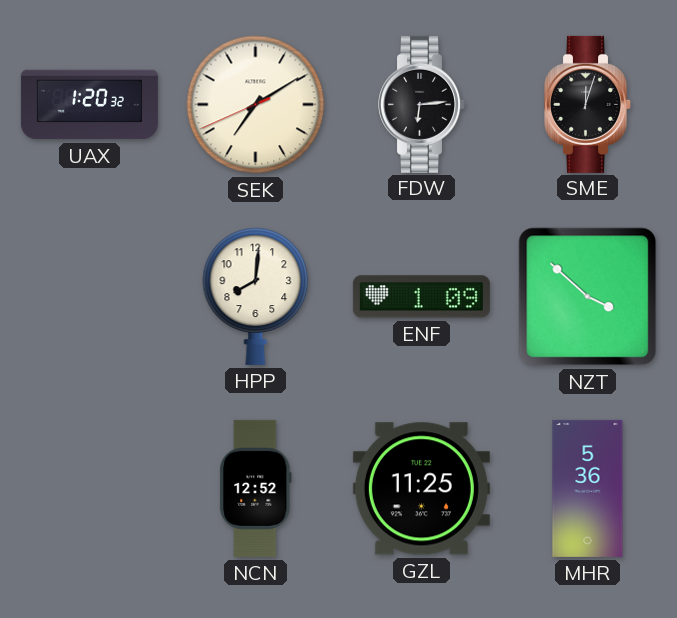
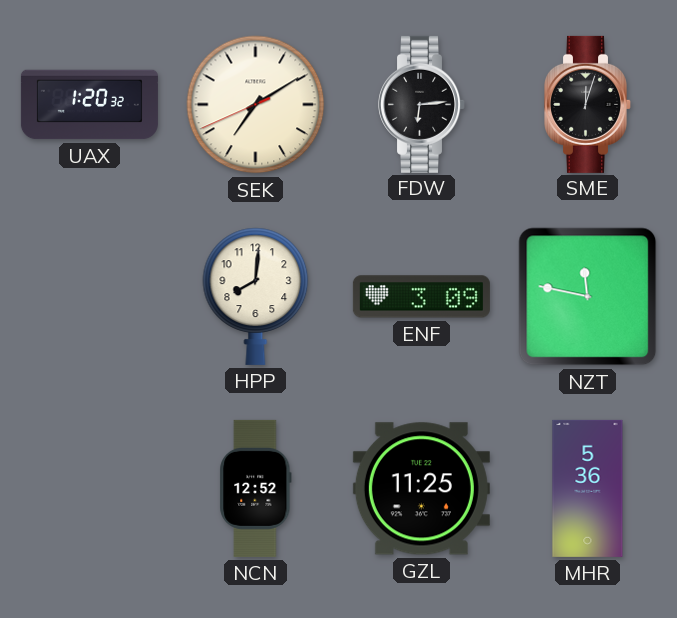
ENF: 1:09 -> 3:09 (421, 297)
NZT: 3:52 -> 11:47 (588, 297)
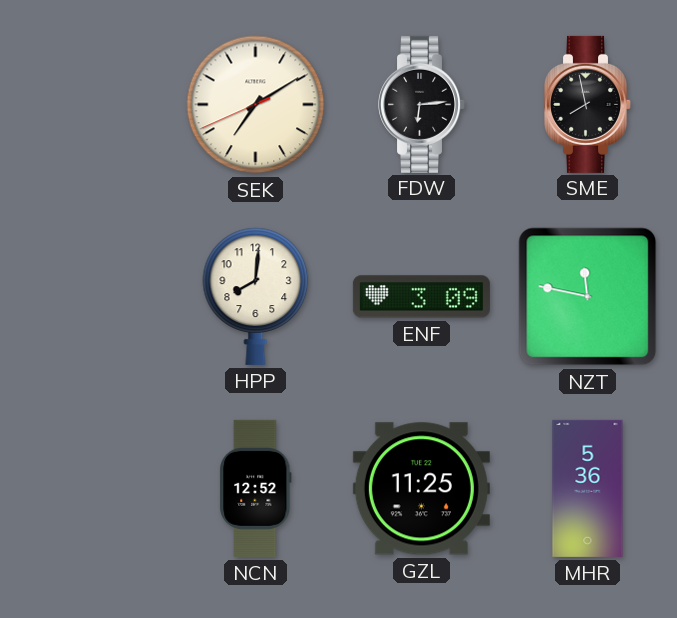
UAX: 1:20 -> none (89, 105)
SME: 12:03 -> 7:58 (588, 104)
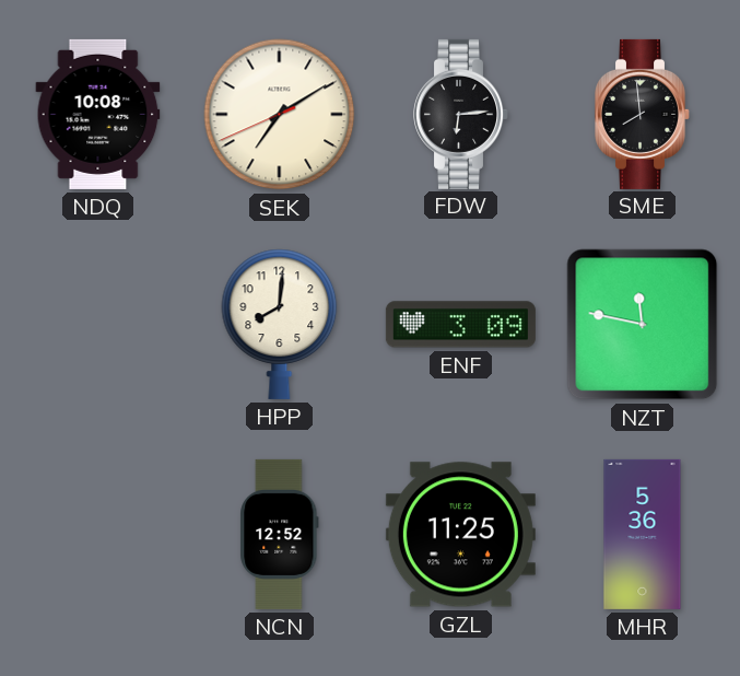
NDQ: none -> 10:08 (98, 114)
SME: 7:58 -> 7:59 (643, 114)
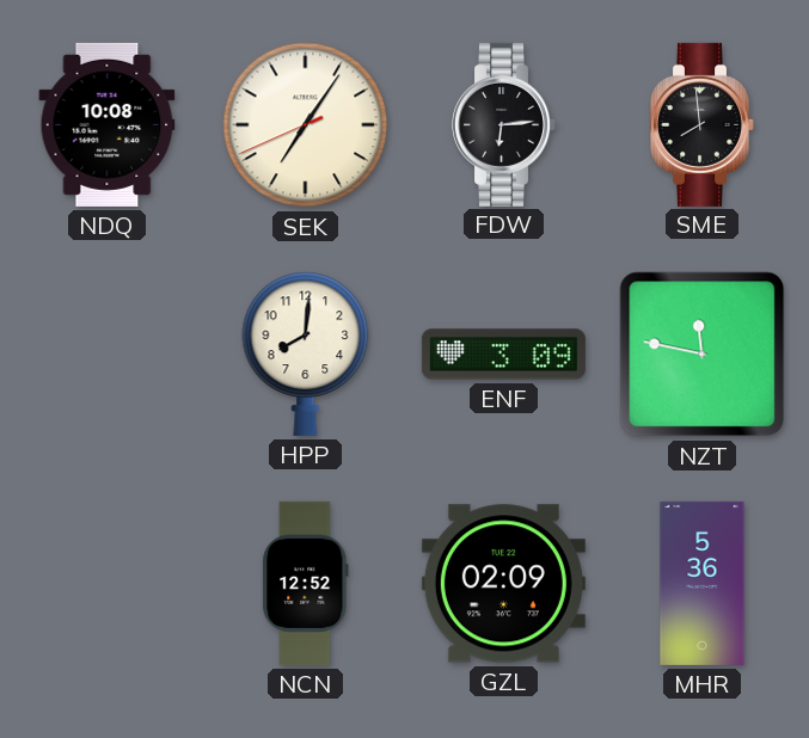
SEK: 7:09 -> 7:05 (306, 125)
GZL: 11:25 -> 02:09 (503, 584)
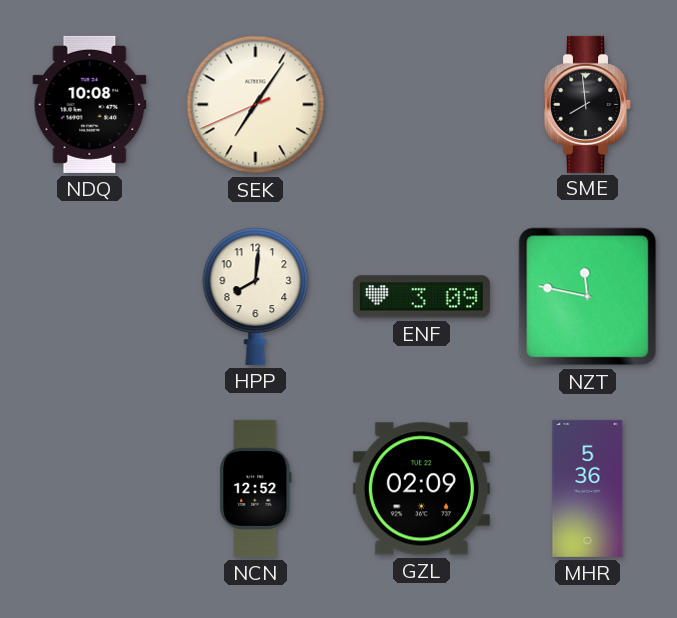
FDW: 6:14 -> none (504, 124)
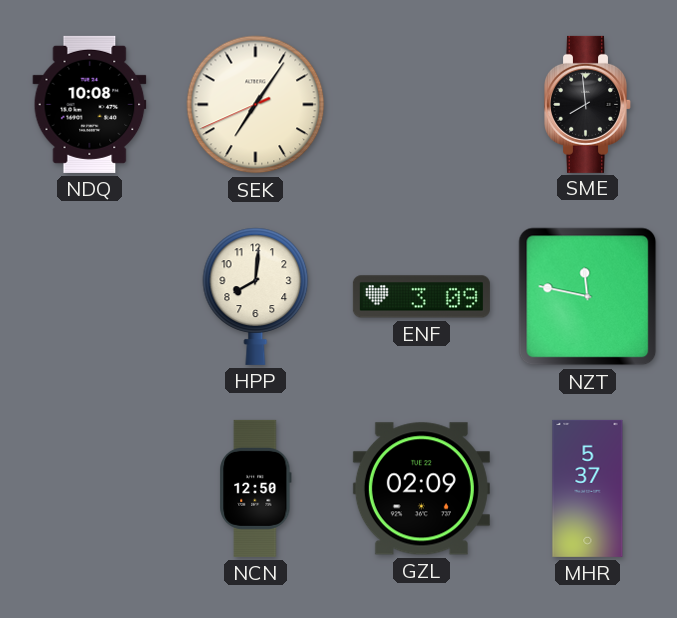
NCN: 12:52 -> 12:50 (256, 488)
MHR: 5:36 -> 5:37 (588, 488)
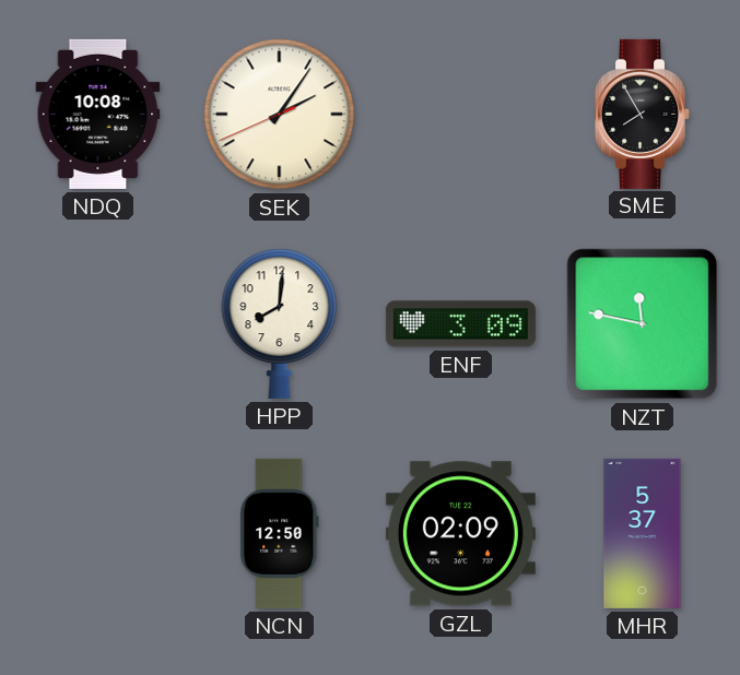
SEK: 7:05 -> 2:05 (280, 115)
SME: 7:59 -> 7:55 (643, 114)
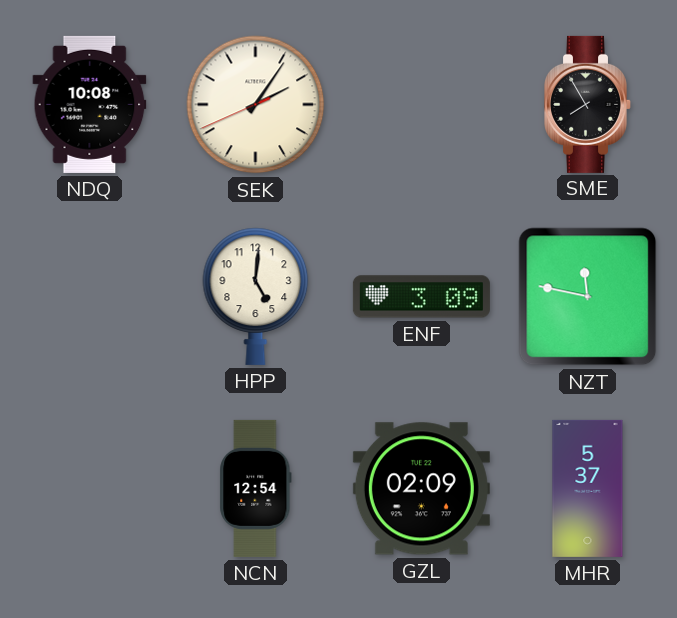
HPP: 8:01 -> 5:01 (256, 296)
NCN: 12:50 -> 12:54 (256, 488)
